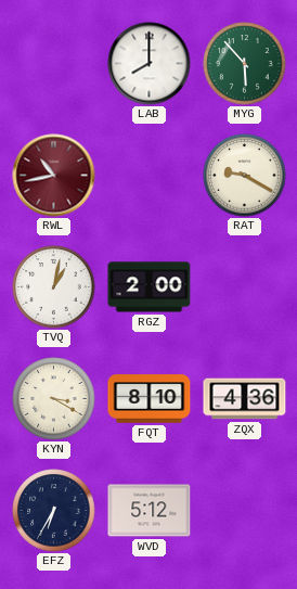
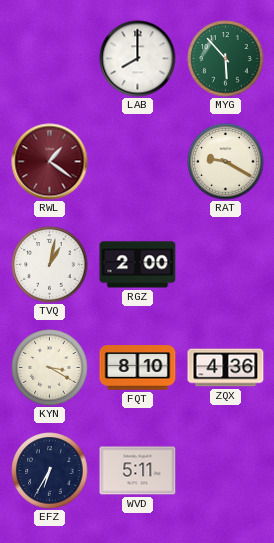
RWL: 10:43 -> 1:21 (50, 162)
WVD: 5:12 -> 5:11 (138, 471)
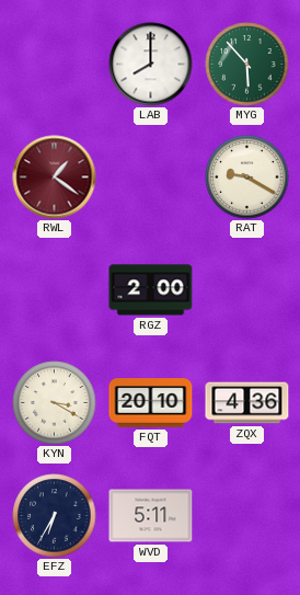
TVQ: 1:02 -> none (50, 265)
FQT: 8:10 -> 20:10 (151, 403)
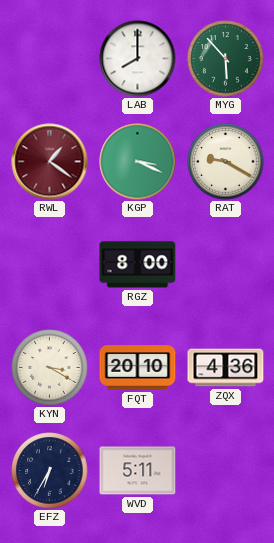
KGP: none -> 3:19 (138, 162)
RGZ: 2:00 -> 8:00 (138, 265)
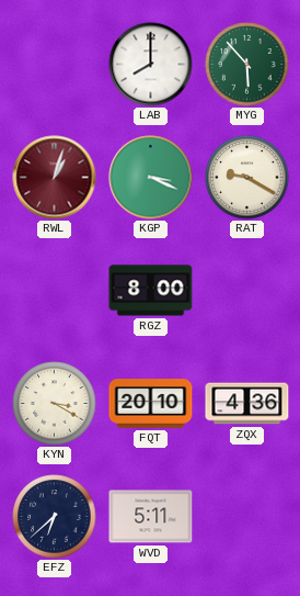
RWL: 1:21 -> 1:03 (55, 178)
EFZ: 6:35 -> 6:38 (55, 517)
